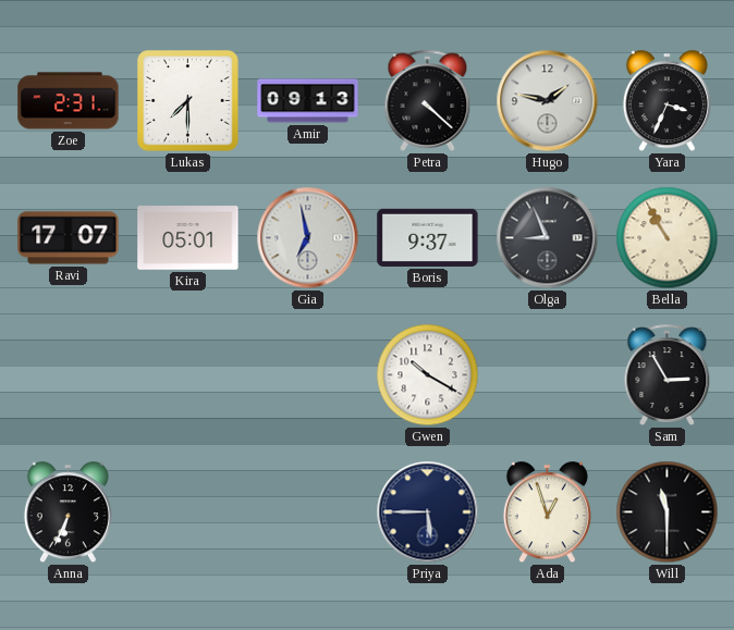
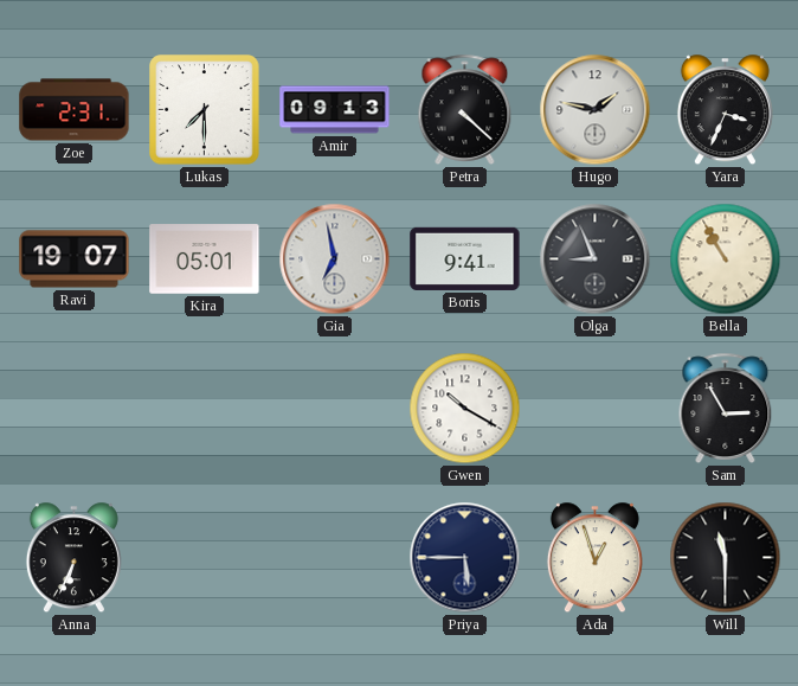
Ravi: 17:07 -> 19:07 (75, 259)
Boris: 9:37 -> 9:41 (465, 258)
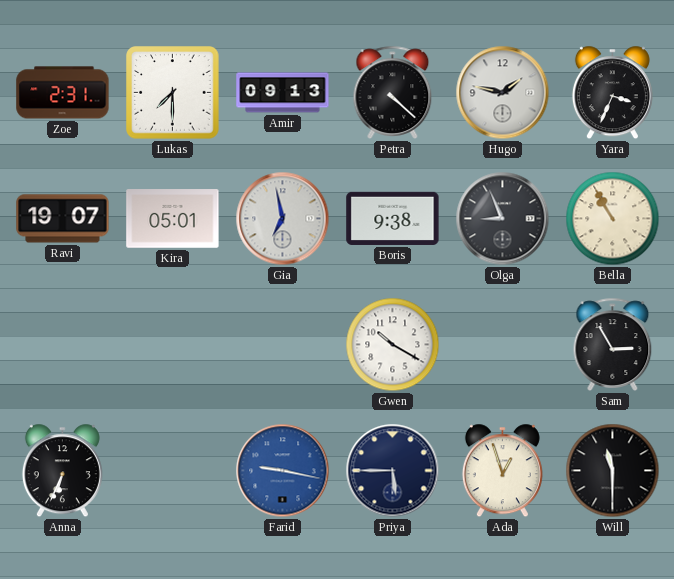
Boris: 9:41 -> 9:38 (393, 218)
Farid: none -> 9:17 (283, 471)
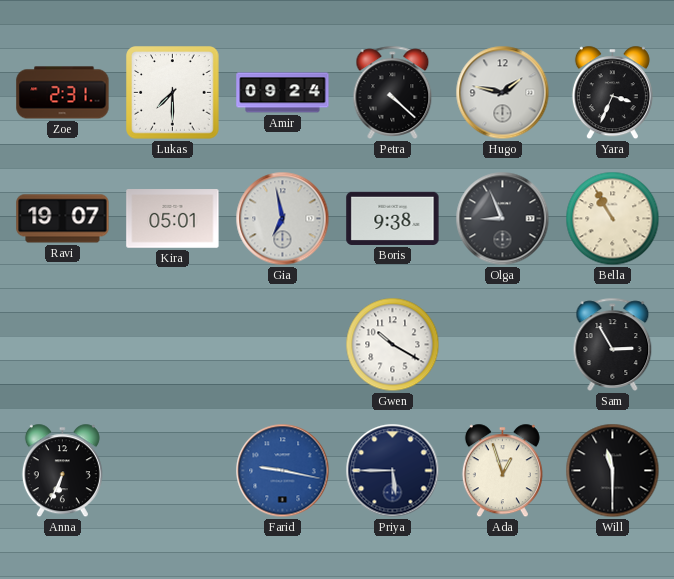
Amir: 09:13 -> 09:24 (283, 93)
